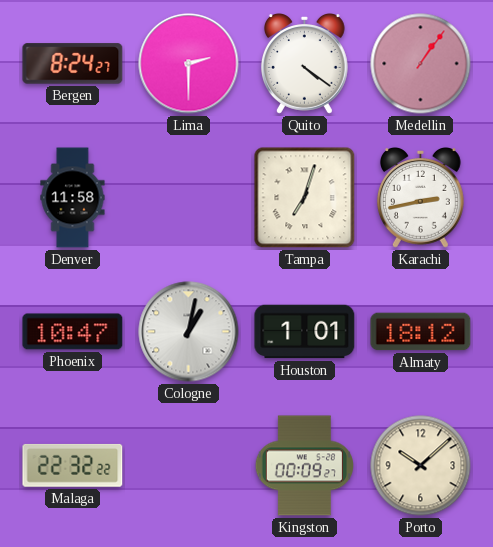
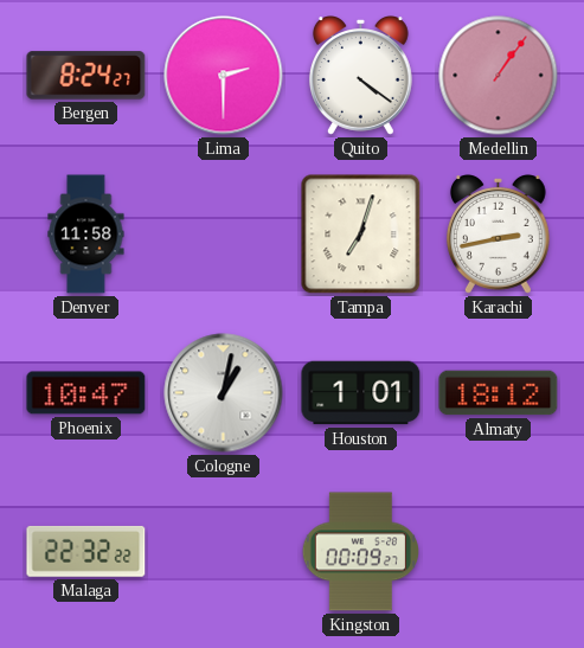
Porto: 10:08 -> none (421, 466)
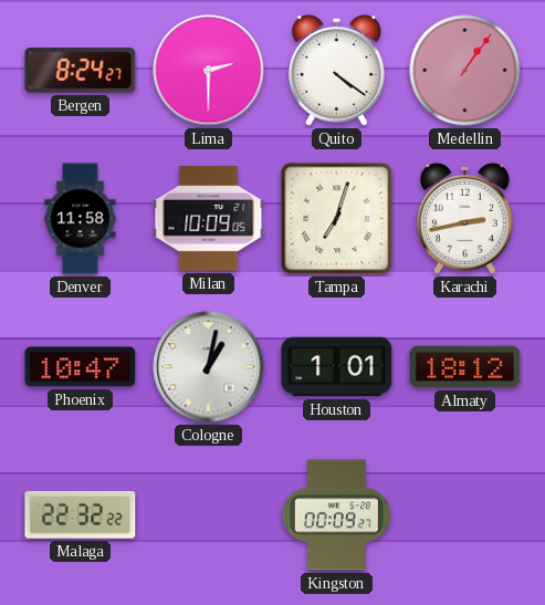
Milan: none -> 10:09 (209, 219)
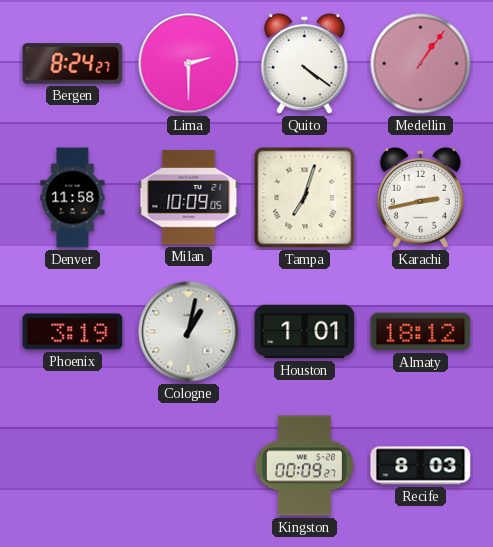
Phoenix: 10:47 -> 3:19 (73, 332)
Malaga: 22:32 -> none (81, 514)
Recife: none -> 8:03 (421, 466)
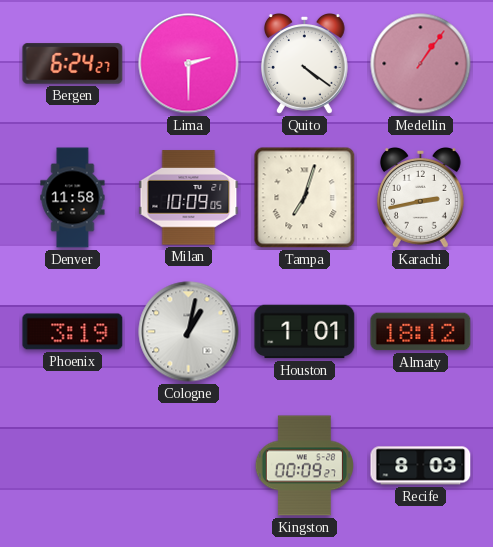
Bergen: 8:24 -> 6:24 (73, 64)
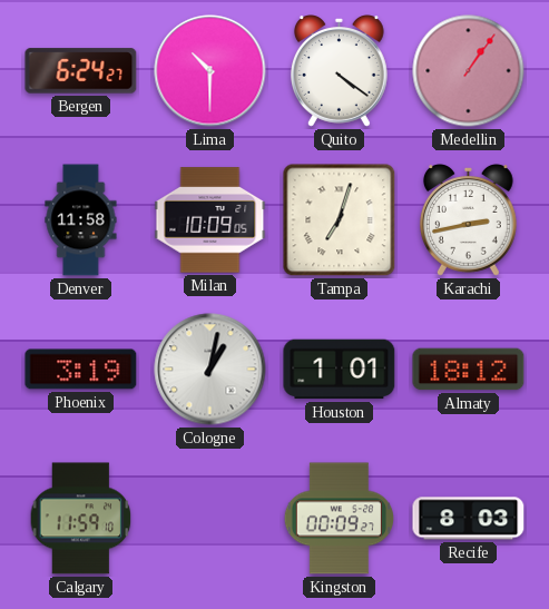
Lima: 2:30 -> 10:30 (210, 71)
Calgary: none -> 11:59 (81, 519)
